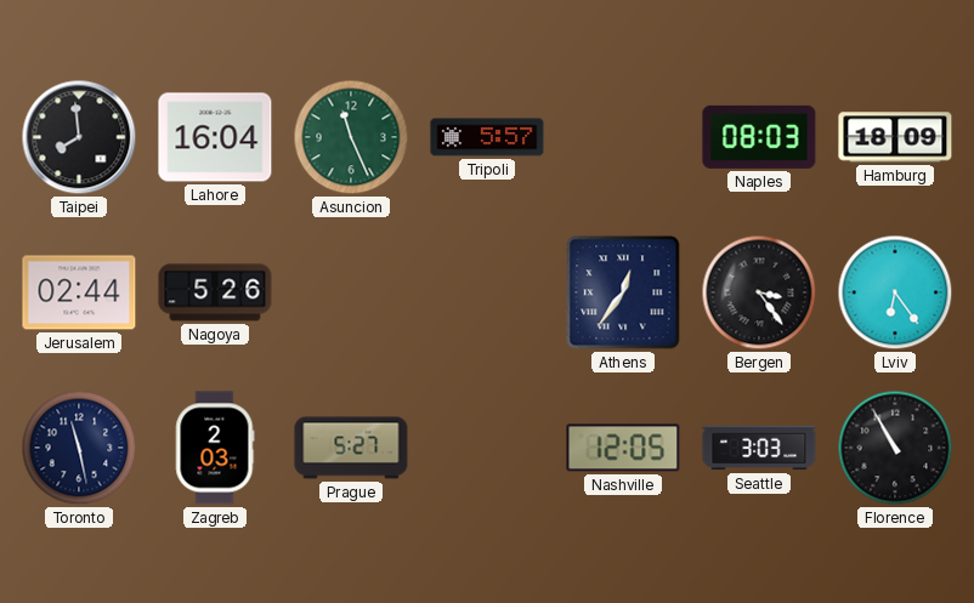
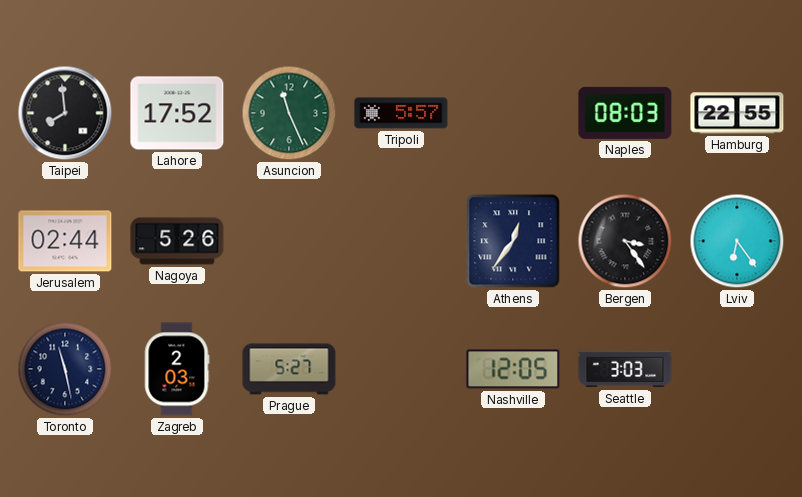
Lahore: 16:04 -> 17:52 (177, 113)
Hamburg: 18:09 -> 22:55 (737, 113)
Florence: 10:55 -> none (895, 448)
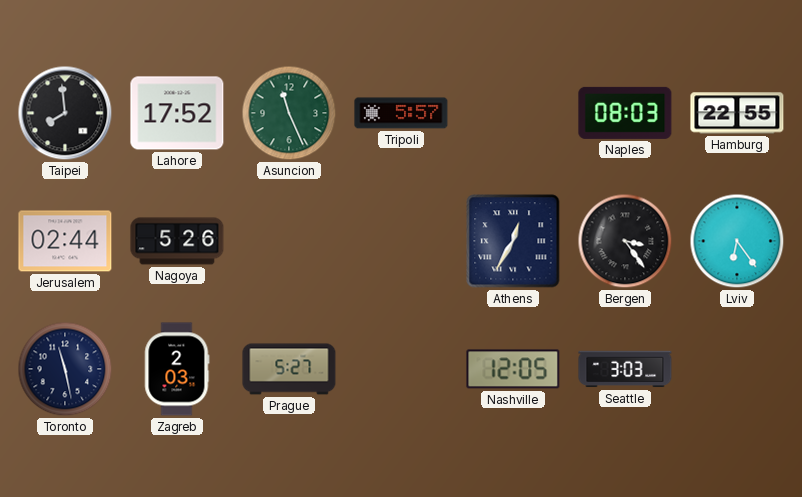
Athens: 12:36 -> 12:35 (513, 241)
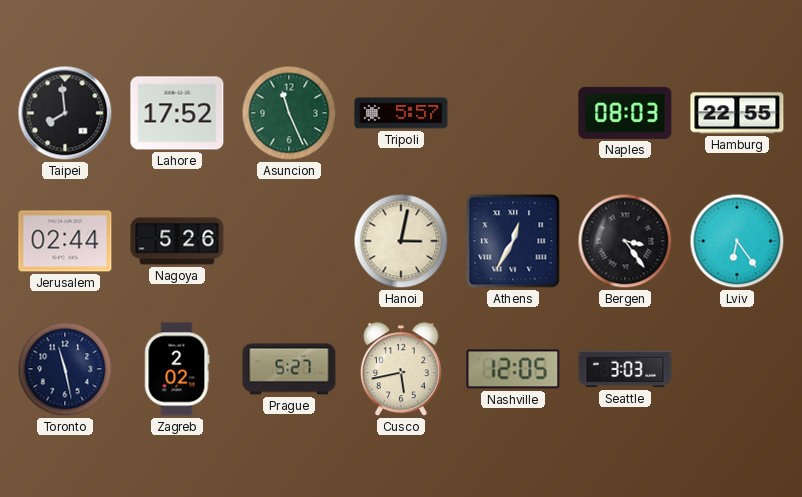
Hanoi: none -> 3:02 (401, 241)
Zagreb: 2:03 -> 2:02 (177, 369)
Cusco: none -> 5:43 (401, 370)
